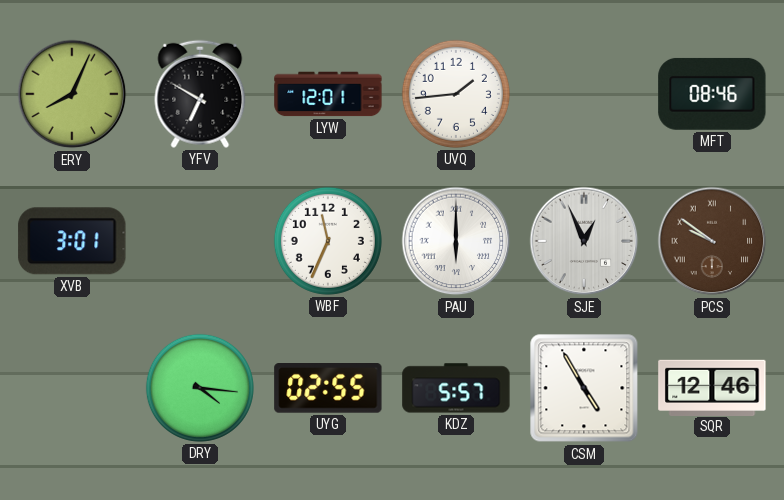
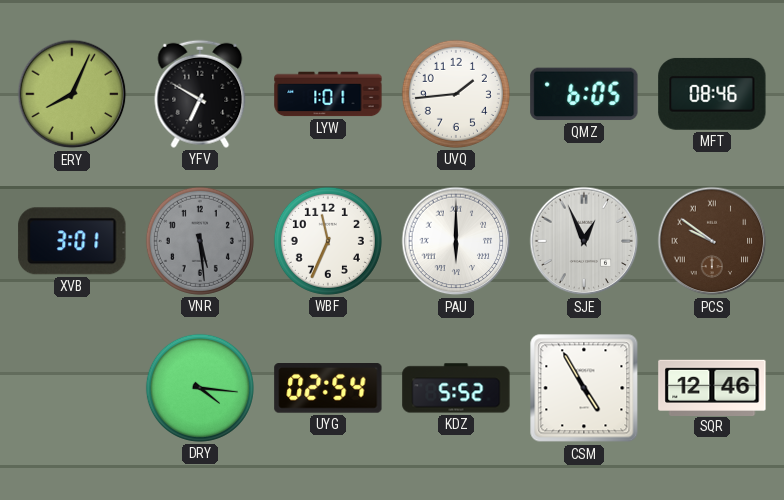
LYW: 12:01 -> 1:01 (328, 94)
QMZ: none -> 6:05 (584, 94)
VNR: none -> 5:29 (200, 241)
UYG: 02:55 -> 02:54 (328, 389)
KDZ: 5:57 -> 5:52 (456, 388)
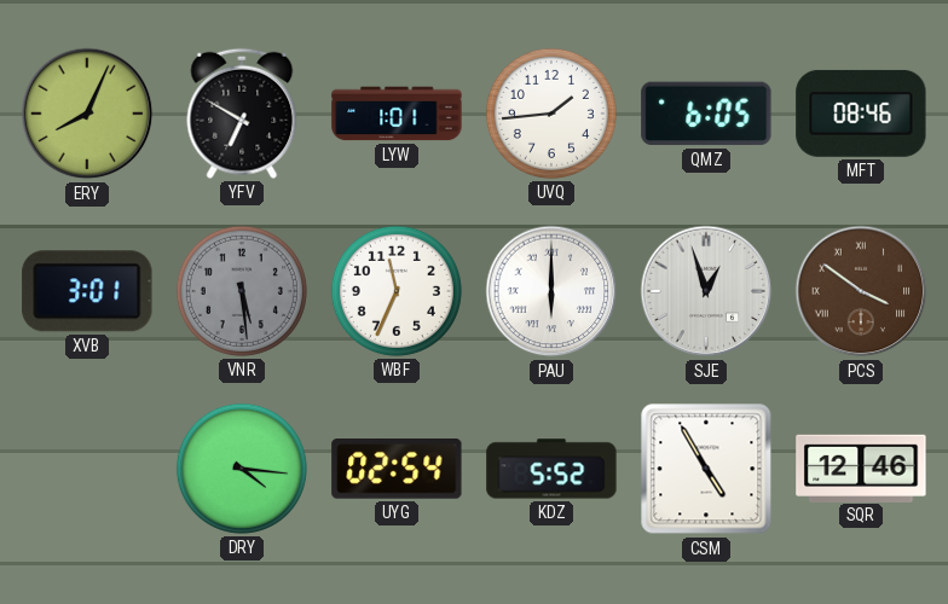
SJE: 12:56 -> 12:57 (706, 291)
PCS: 9:51 -> 3:51 (861, 291)
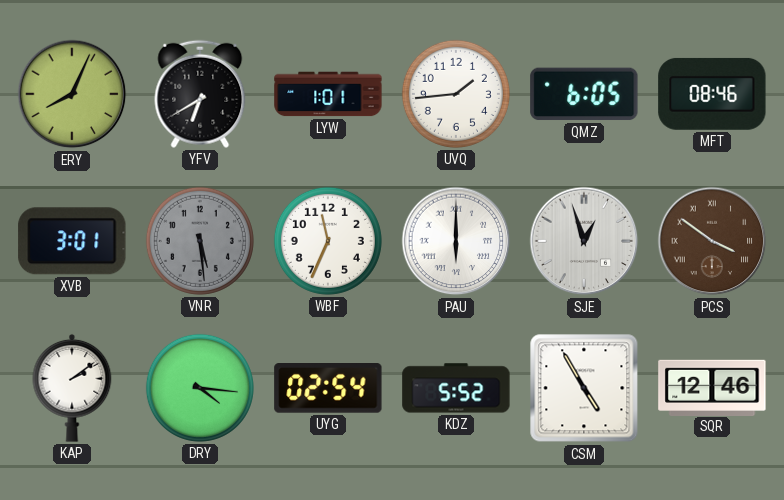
YFV: 6:50 -> 6:40 (200, 94)
KAP: none -> 2:09 (72, 388)
